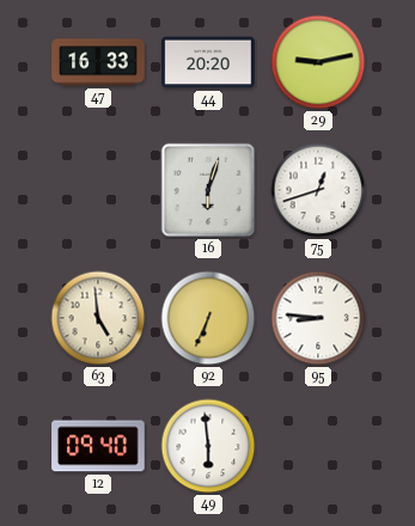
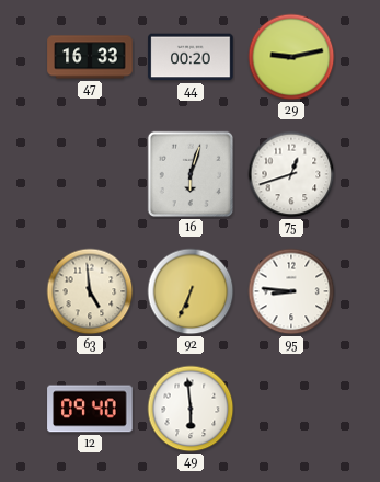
44: 20:20 -> 00:20 (191, 57)
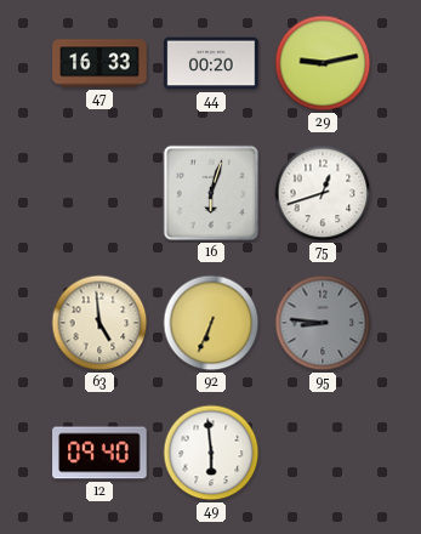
95 dial: white -> grey (323, 323)
